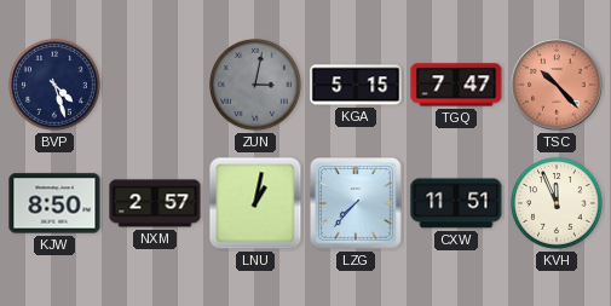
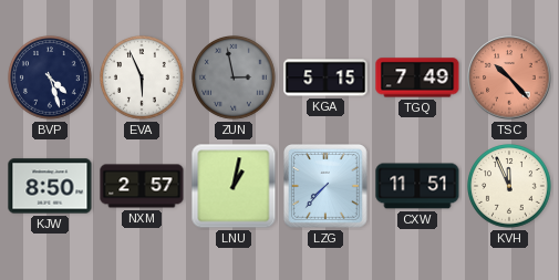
EVA: none -> 5:56 (143, 79)
ZUN: 3:02 -> 2:58 (235, 79)
TGQ: 7:47 -> 7:49 (417, 77)
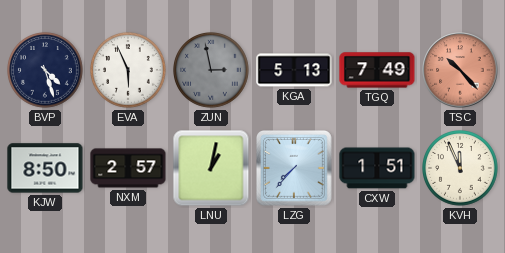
KGA: 5:15 -> 5:13 (294, 70)
CXW: 11:51 -> 1:51 (377, 168)
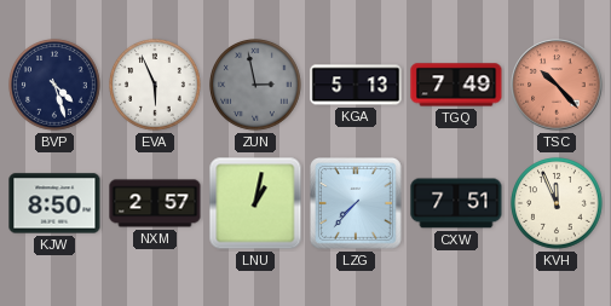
CXW: 1:51 -> 7:51 (456, 203)
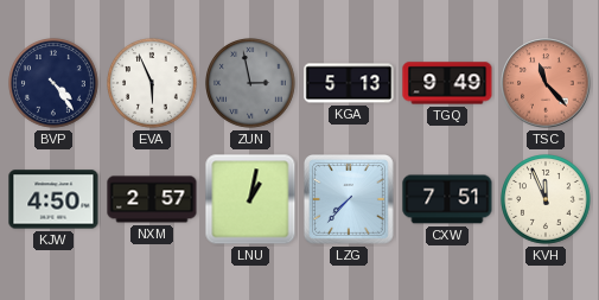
BVP: 4:27 -> 4:24 (55, 84)
TGQ: 7:49 -> 9:49 (447, 83)
TSC: 10:23 -> 11:23 (546, 83)
KJW: 8:50 -> 4:50 (53, 199)
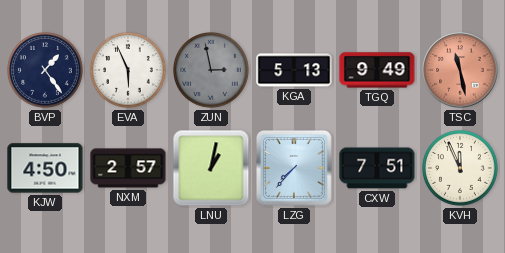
BVP: 4:24 -> 1:24 (46, 71)
TSC: 11:23 -> 11:28 (460, 70)
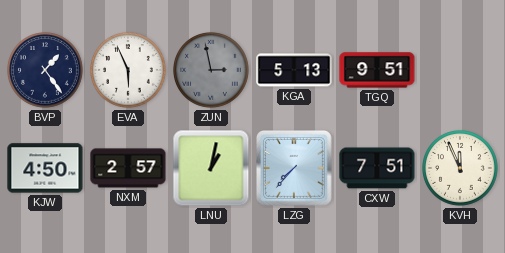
TGQ: 9:49 -> 9:51 (377, 70)
TSC: 11:28 -> none (460, 70)
